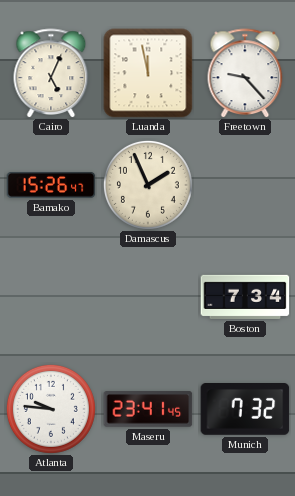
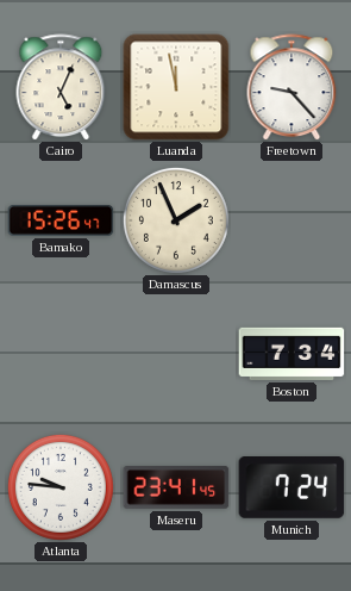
Munich: 7:32 -> 7:24 (292, 489)
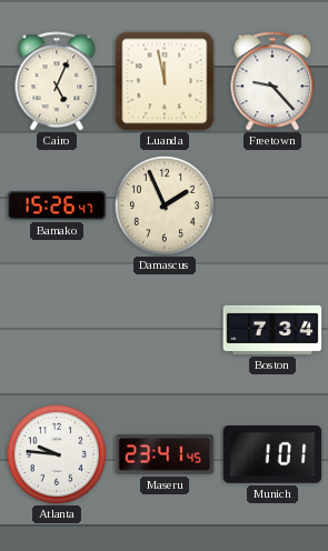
Munich: 7:24 -> 1:01 (272, 455)
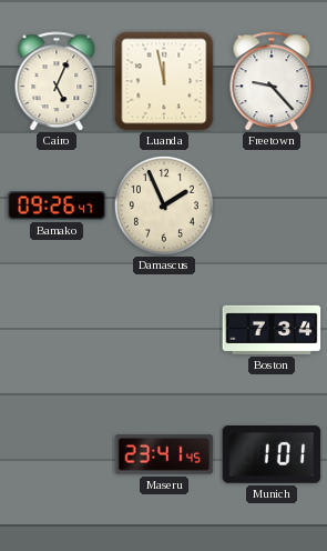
Bamako: 15:26 -> 09:26 (57, 207)
Atlanta: 9:46 -> none (57, 454)
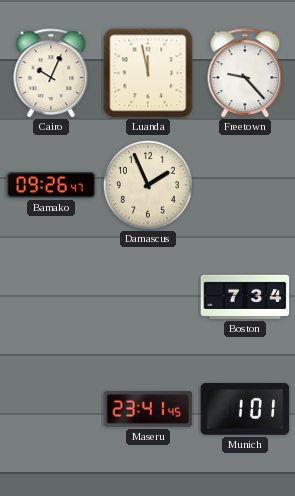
Cairo: 5:04 -> 10:04 (51, 73)
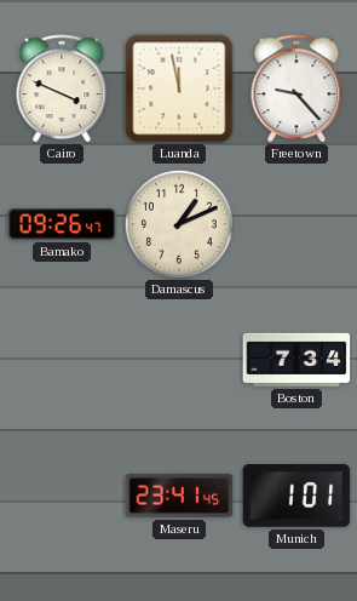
Cairo: 10:04 -> 3:49 (62, 88)
Damascus: 1:56 -> 1:11 (179, 224)
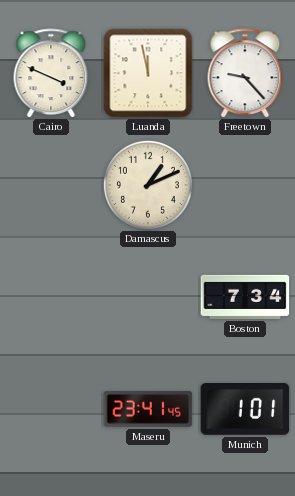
Bamako: 09:26 -> none (62, 225)
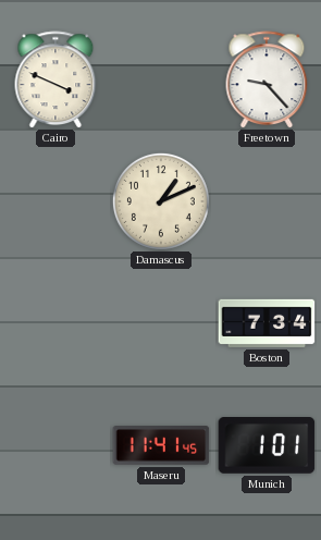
Luanda: 11:58 -> none (148, 73)
Maseru: 23:41 -> 11:41 (161, 445)
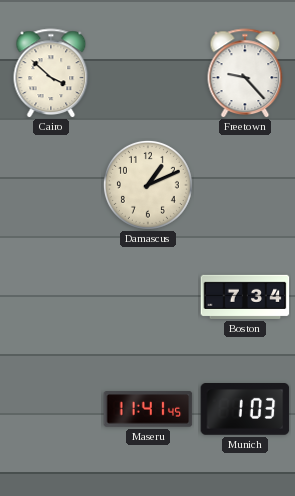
Cairo: 3:49 -> 3:52 (51, 73)
Munich: 1:01 -> 1:03 (245, 410)
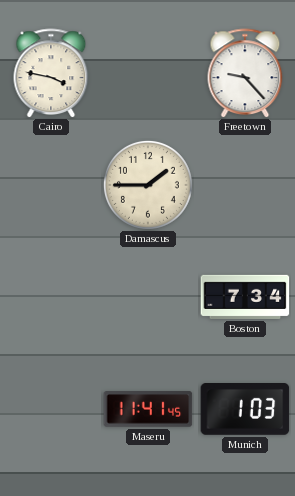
Cairo: 3:52 -> 3:47 (51, 73)
Damascus: 1:11 -> 1:45 (148, 185)
